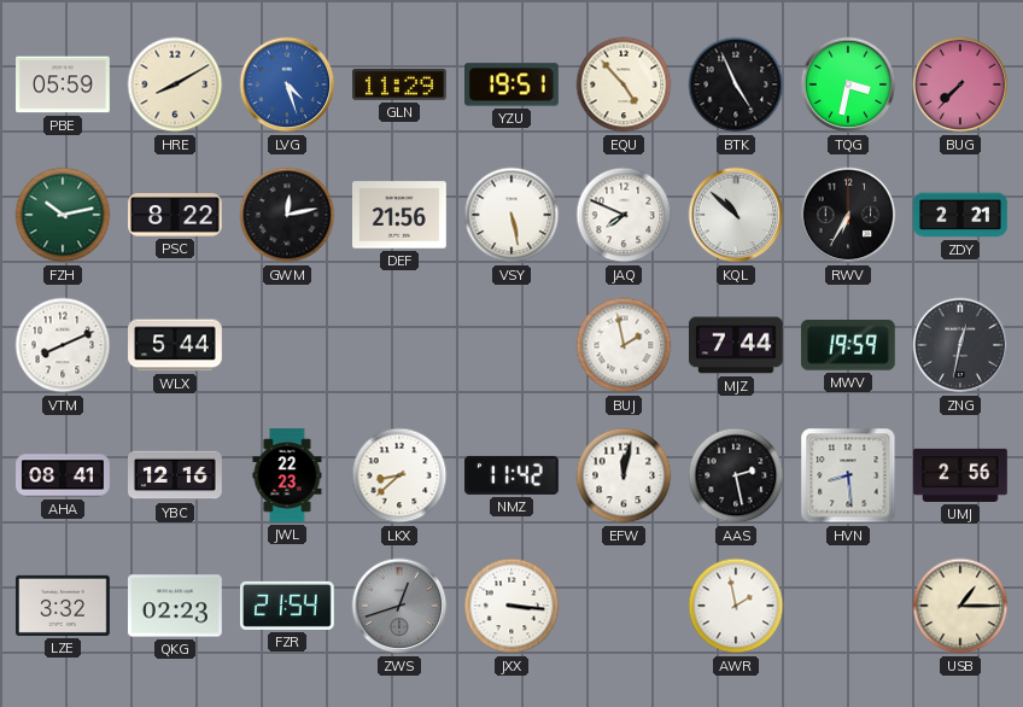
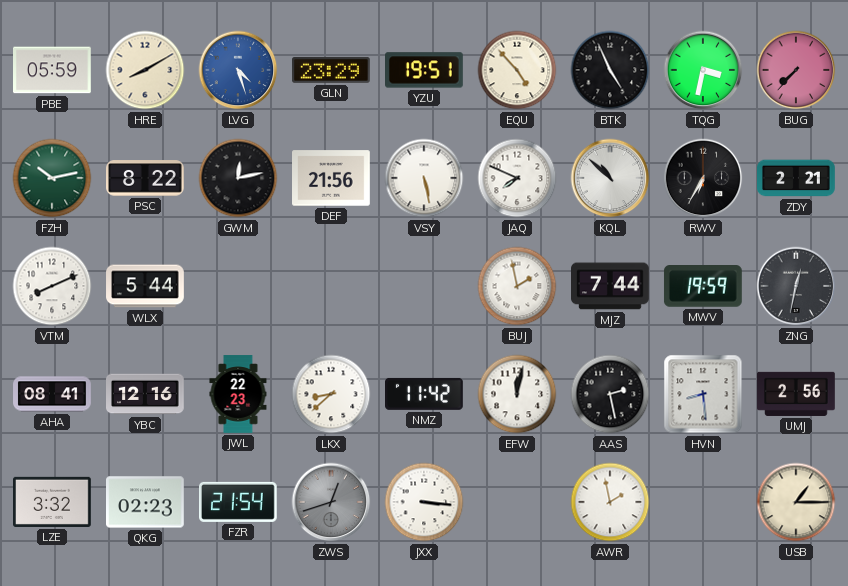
GLN: 11:29 -> 23:29 (332, 70)
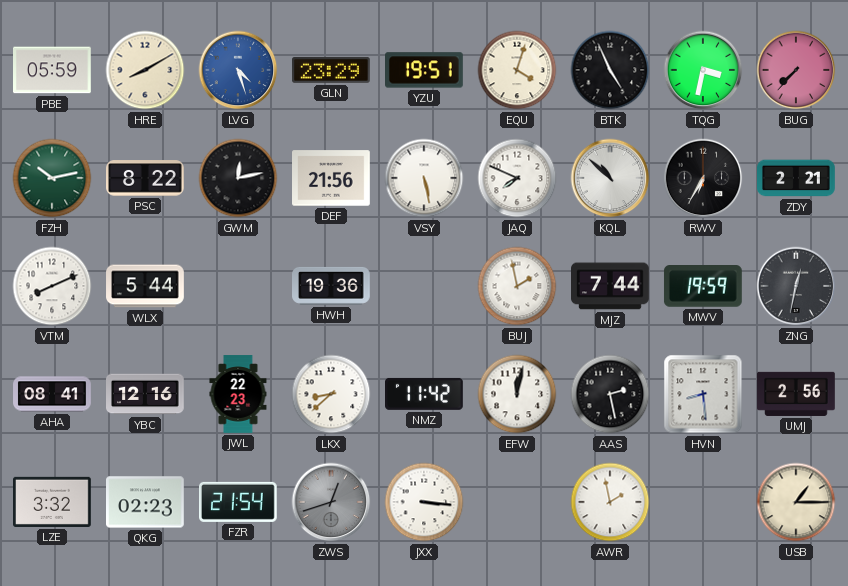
EQU: 4:53 -> 4:03 (517, 70)
HWH: none -> 19:36 (331, 286)
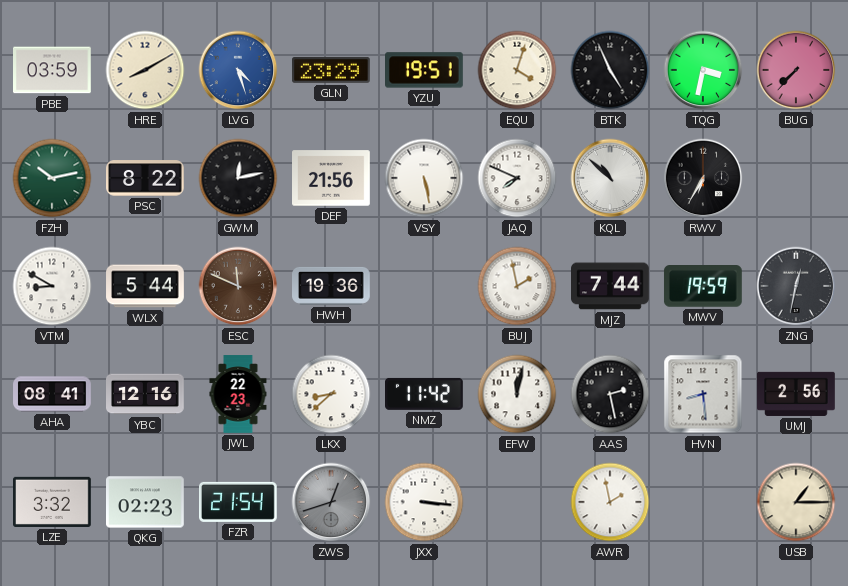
PBE: 05:59 -> 03:59 (53, 70)
ZDY: 2:21 -> none (797, 178)
VTM: 8:11 -> 8:50 (52, 286)
ESC: none -> 11:49 (238, 286)
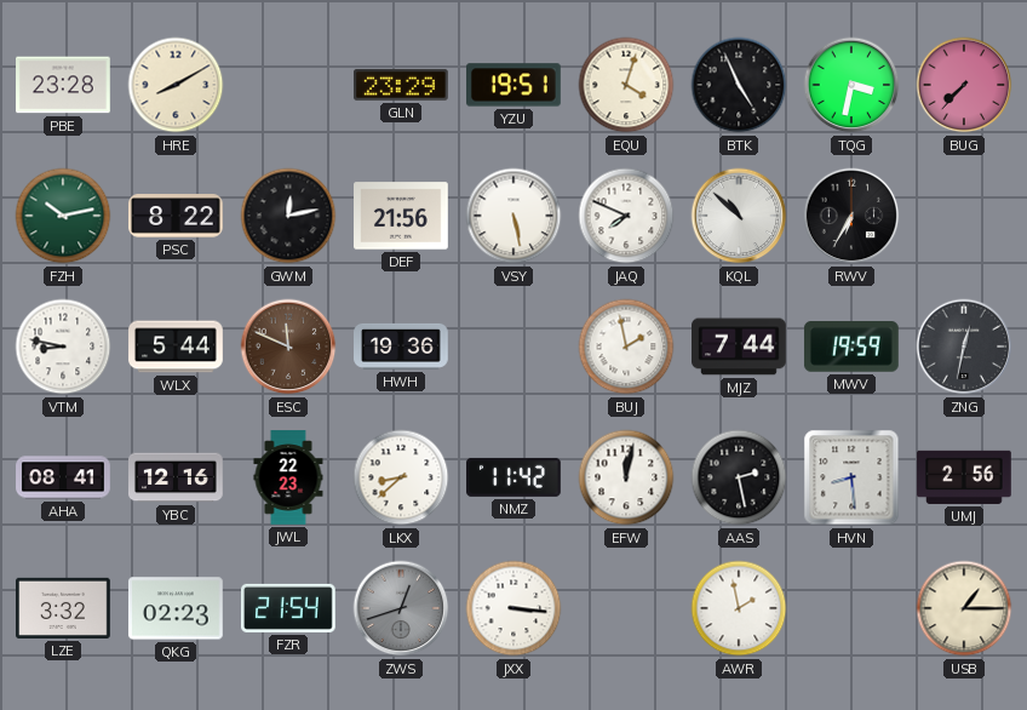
PBE: 03:59 -> 23:28 (64, 85)
LVG: 4:27 -> none (238, 70)
VTM: 8:50 -> 8:47 (63, 347)
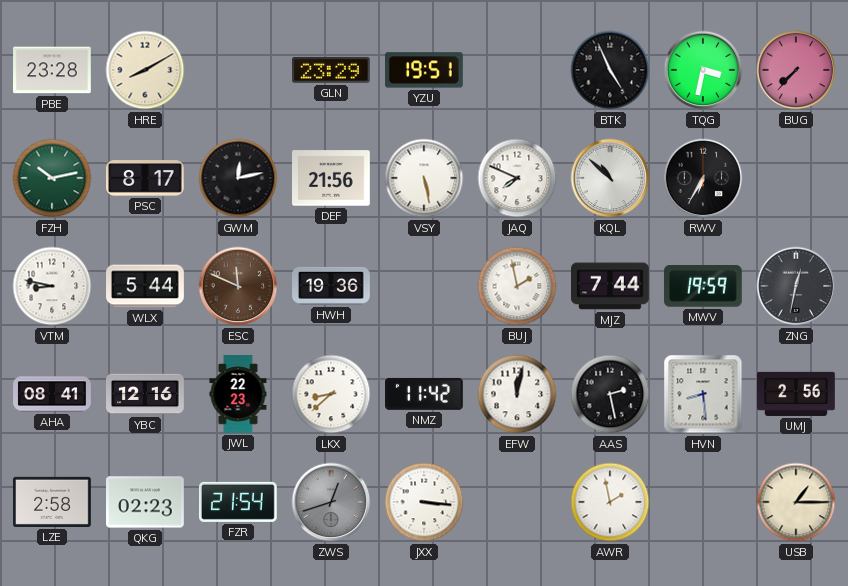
EQU: 4:03 -> none (626, 85)
PSC: 8:22 -> 8:17 (145, 178)
LZE: 3:32 -> 2:58 (53, 502)
